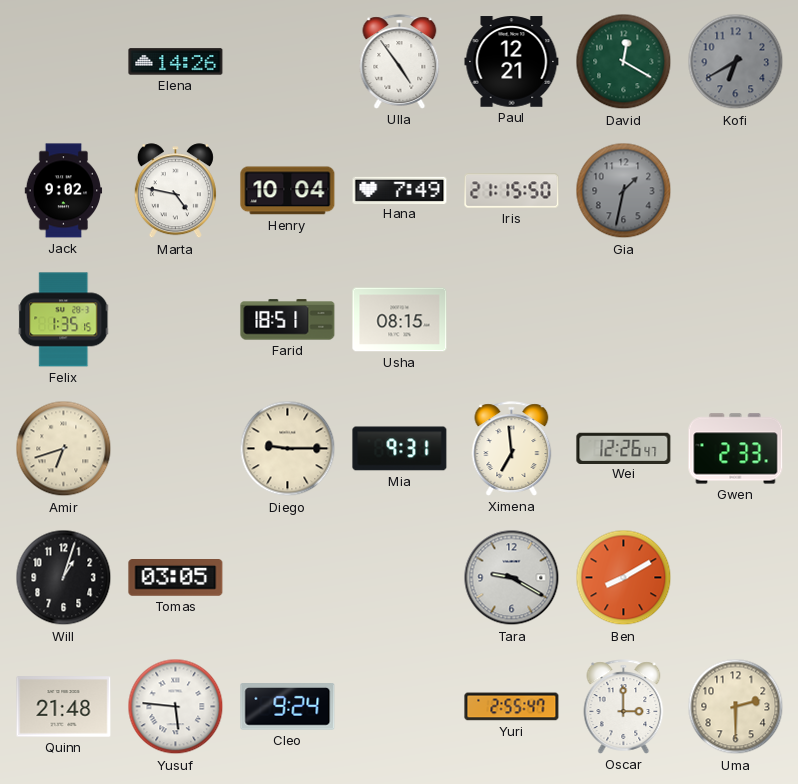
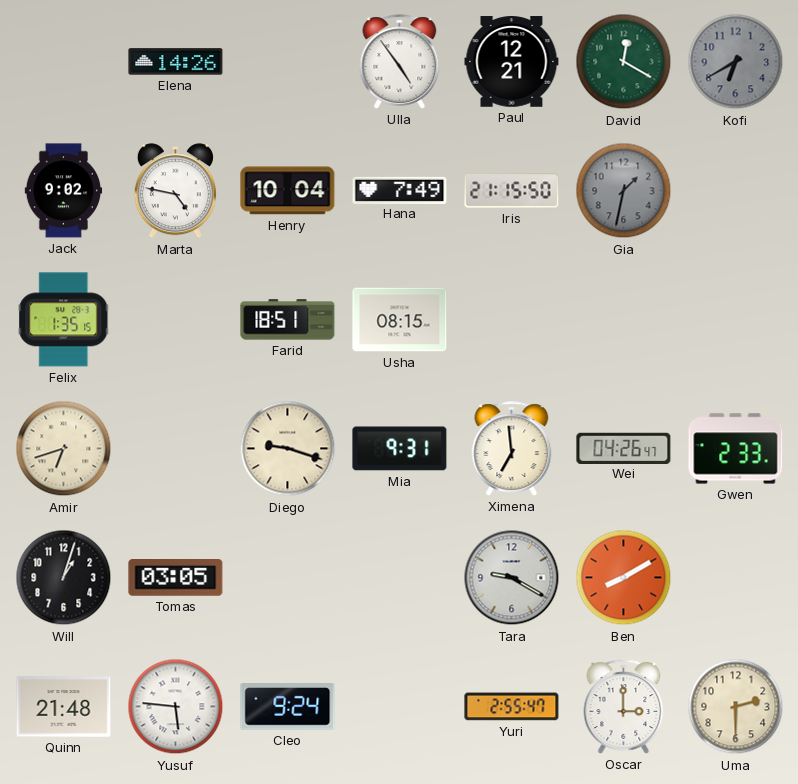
Diego: 9:15 -> 9:18 (288, 449)
Wei: 12:26 -> 04:26 (624, 448)
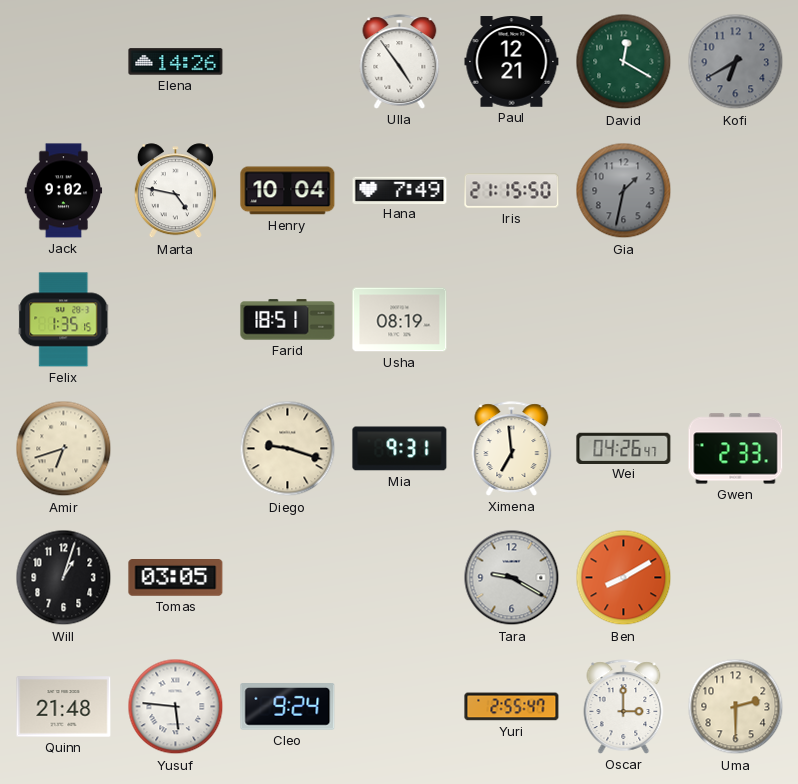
Usha: 08:15 -> 08:19 (400, 320)
